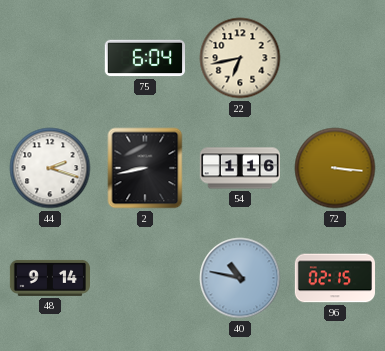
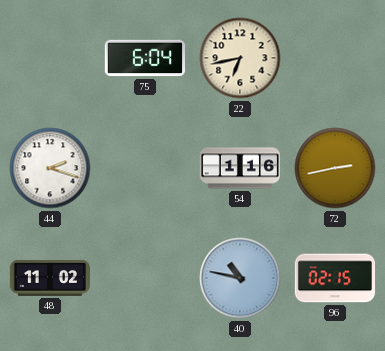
2: 8:43 -> none (145, 168)
72: 3:16 -> 2:43 (335, 168)
48: 9:14 -> 11:02 (49, 278)
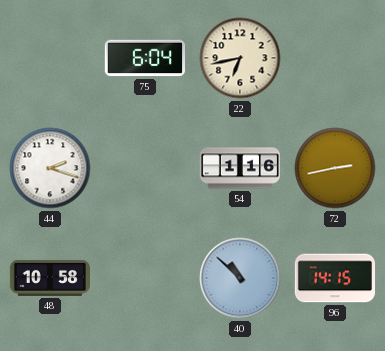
48: 11:02 -> 10:58 (49, 278)
40: 10:47 -> 10:52 (240, 278)
96: 02:15 -> 14:15 (335, 278)
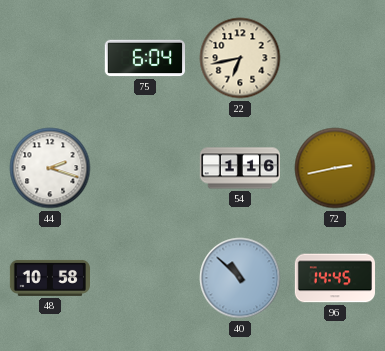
96: 14:15 -> 14:45 (335, 278)
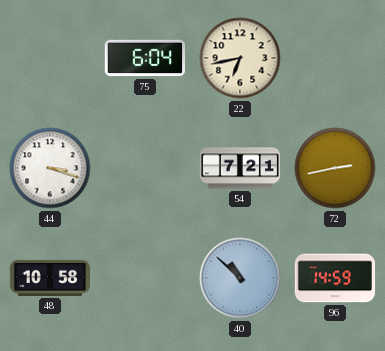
44: 2:18 -> 3:18 (50, 168)
54: 1:16 -> 7:21 (239, 168)
96: 14:45 -> 14:59 (335, 278)
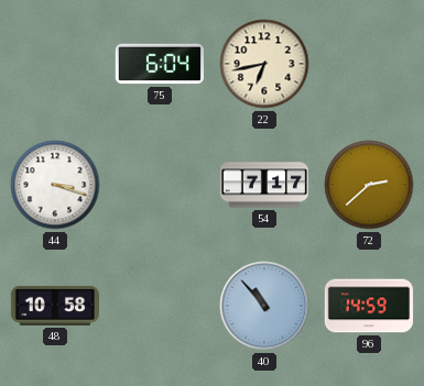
54: 7:21 -> 7:17 (263, 185)
72: 2:43 -> 2:38 (369, 185)
40: 10:52 -> 10:53 (264, 306)
